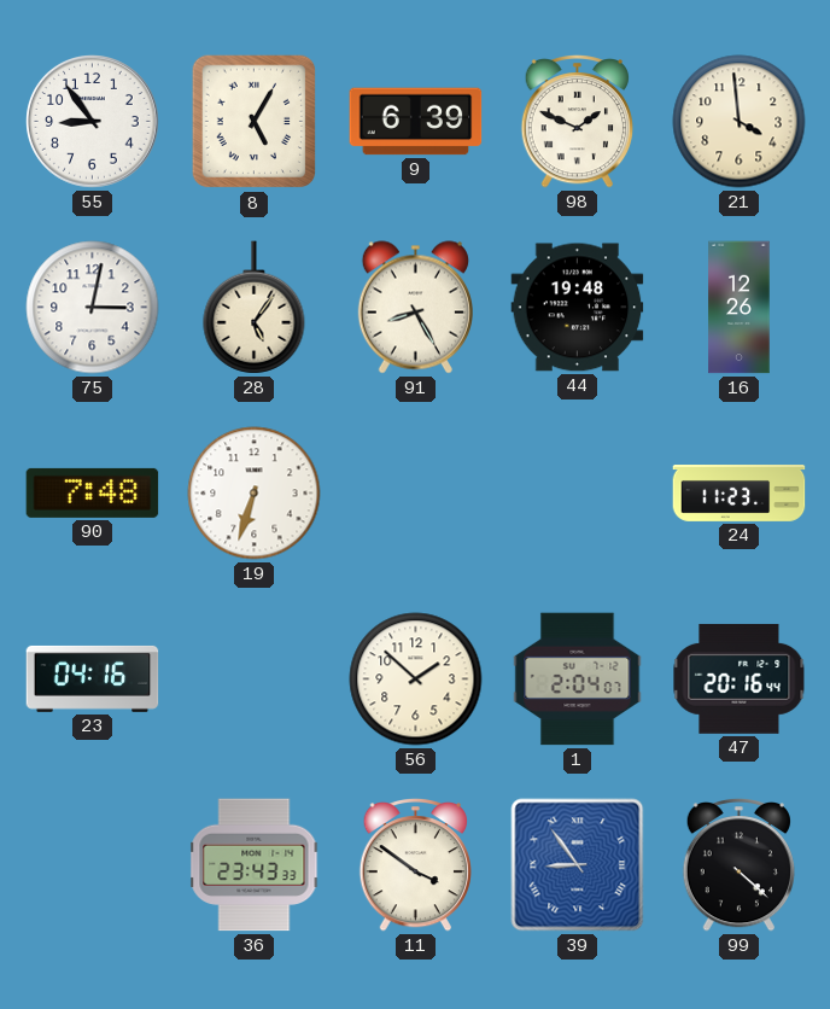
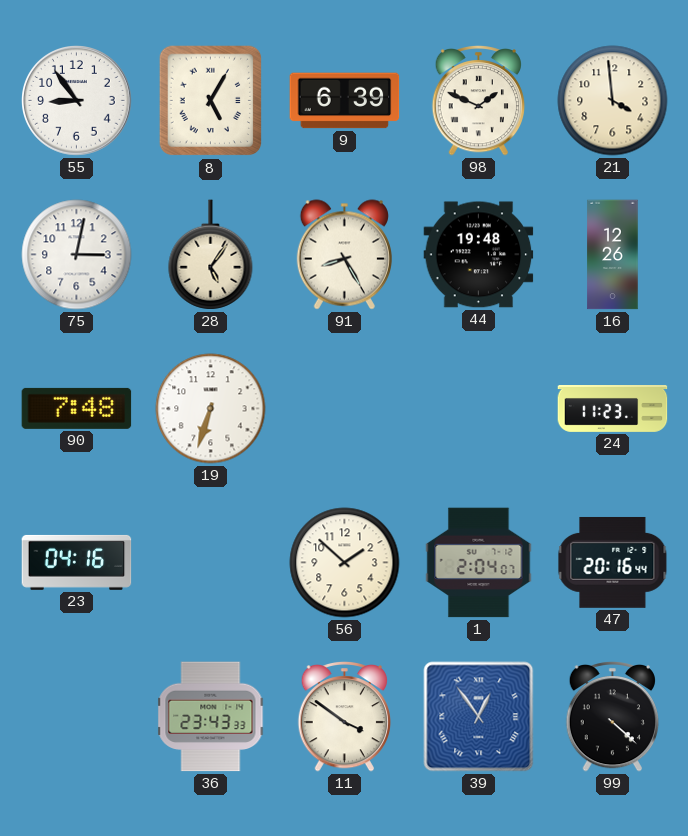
39: 8:54 -> 12:54 (479, 717)
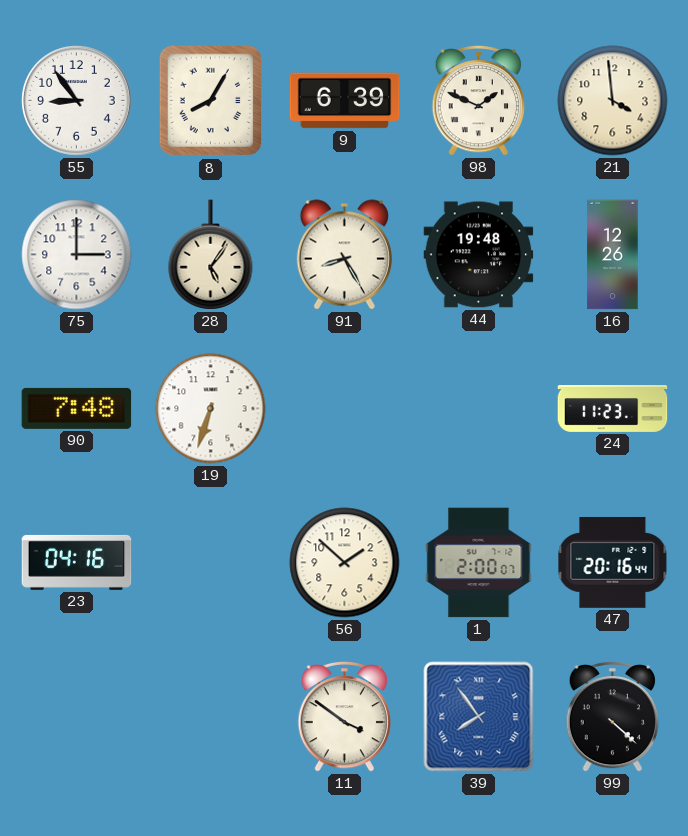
8: 5:05 -> 8:05 (211, 101)
75: 3:02 -> 3:00 (77, 255)
1: 2:04 -> 2:00 (479, 563)
36: 23:43 -> none (211, 717)
39: 12:54 -> 7:54 (479, 717)
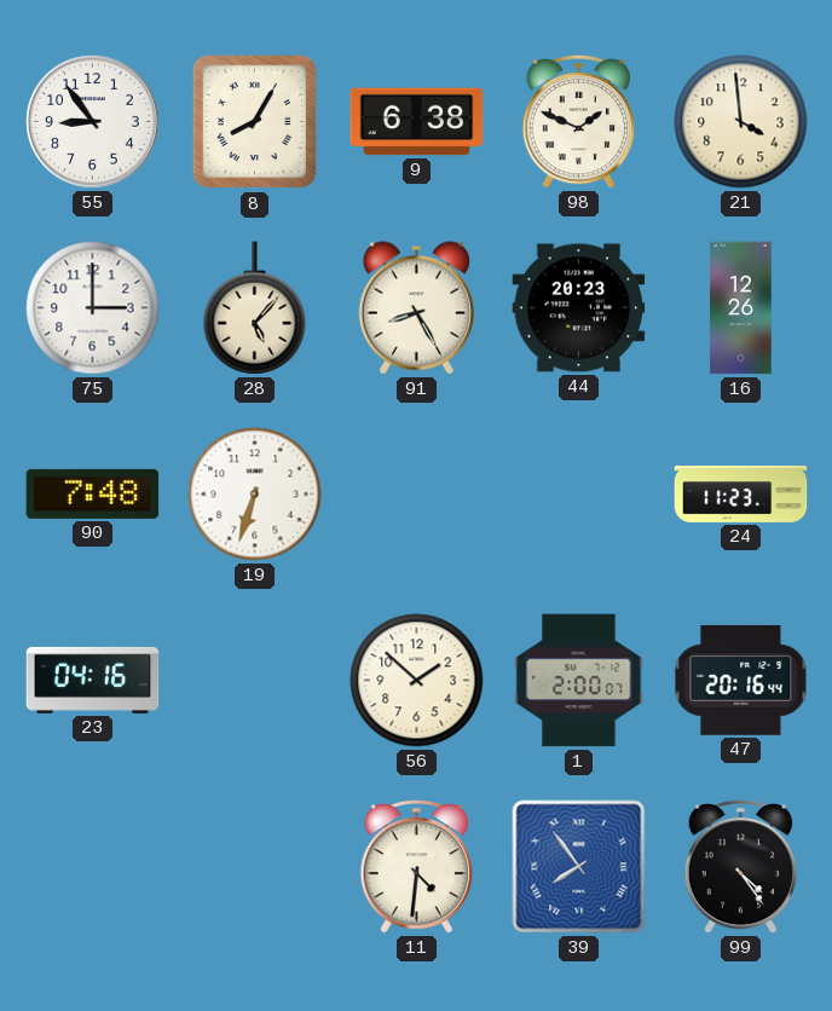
9: 6:39 -> 6:38 (417, 122)
28: 5:06 -> 5:07 (255, 308)
44: 19:48 -> 20:23 (579, 308)
11: 3:51 -> 4:31 (416, 867)
99: 4:22 -> 4:24 (740, 867)
